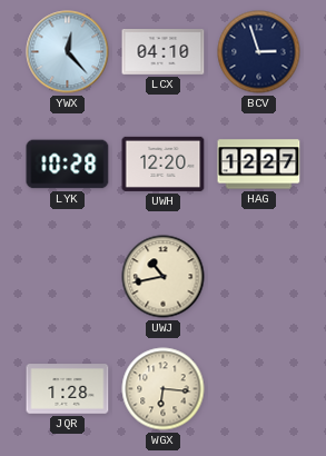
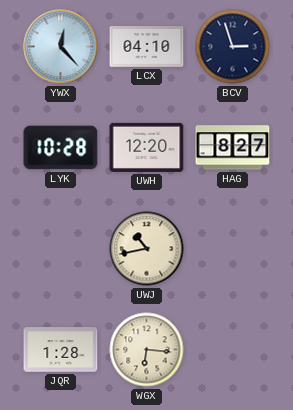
HAG: 12:27 -> 8:27 (233, 148)
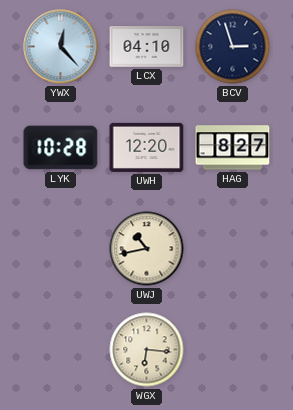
JQR: 1:28 -> none (61, 350)
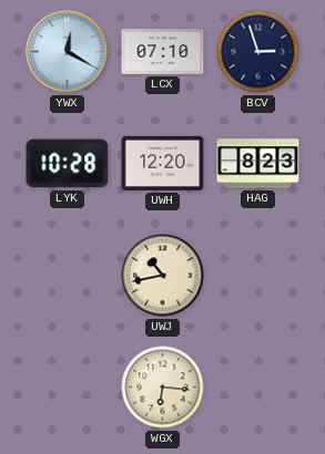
YWX: 12:23 -> 12:20 (68, 52)
LCX: 04:10 -> 07:10 (163, 52)
HAG: 8:27 -> 8:23 (258, 164)
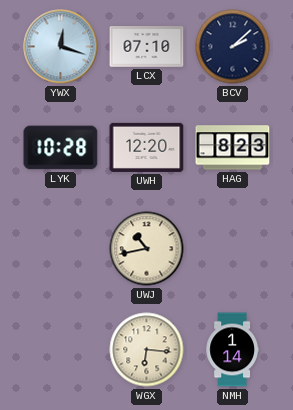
YWX: 12:20 -> 12:18 (61, 47)
BCV: 2:57 -> 2:08 (233, 47)
NMH: none -> 1:14 (232, 350)
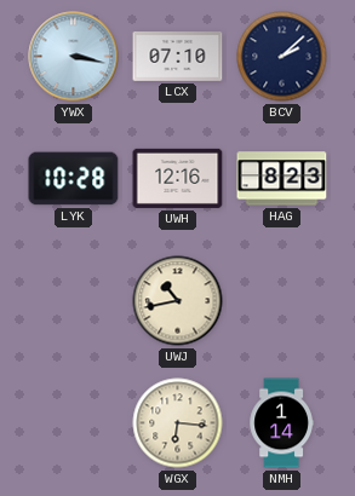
YWX: 12:18 -> 3:17 (74, 57)
UWH: 12:20 -> 12:16 (178, 178)
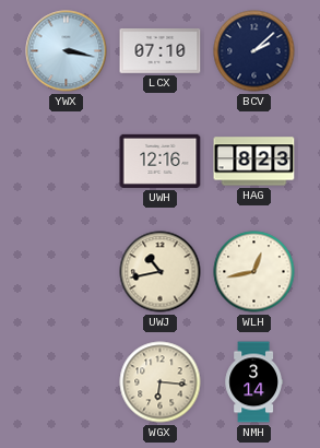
LYK: 10:28 -> none (74, 179)
WLH: none -> 12:43 (254, 272)
NMH: 1:14 -> 3:14 (253, 382)
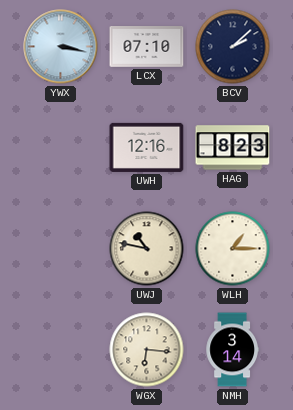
UWJ: 10:43 -> 10:47 (147, 249)
WLH: 12:43 -> 1:15 (233, 249)
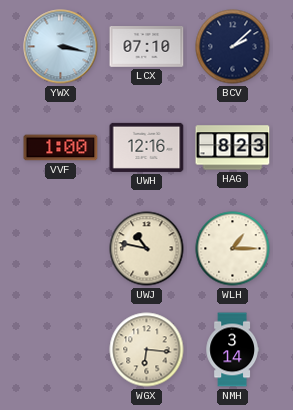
VVF: none -> 1:00 (61, 148)
